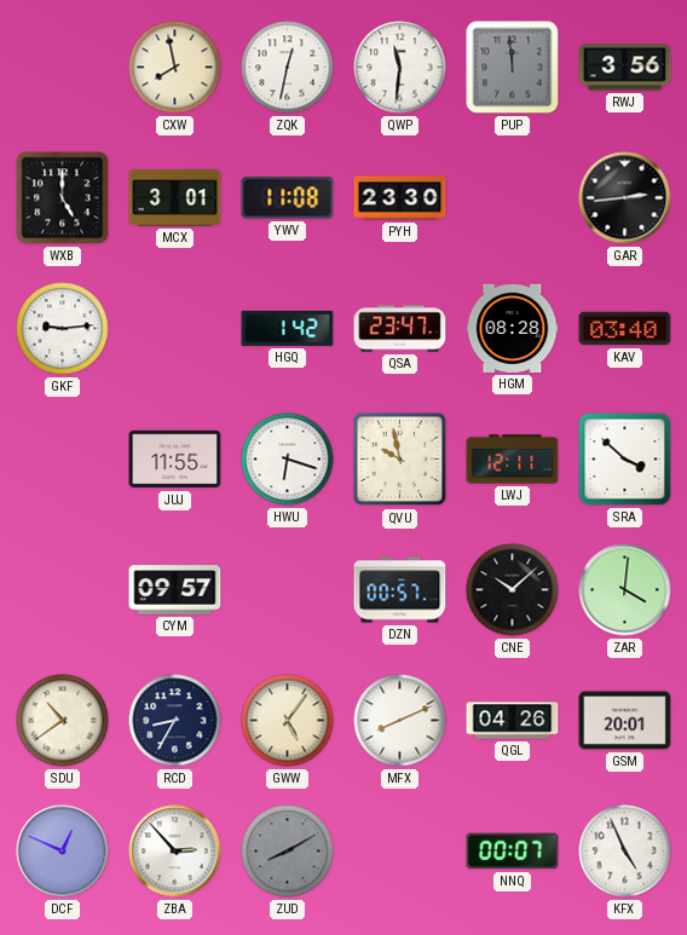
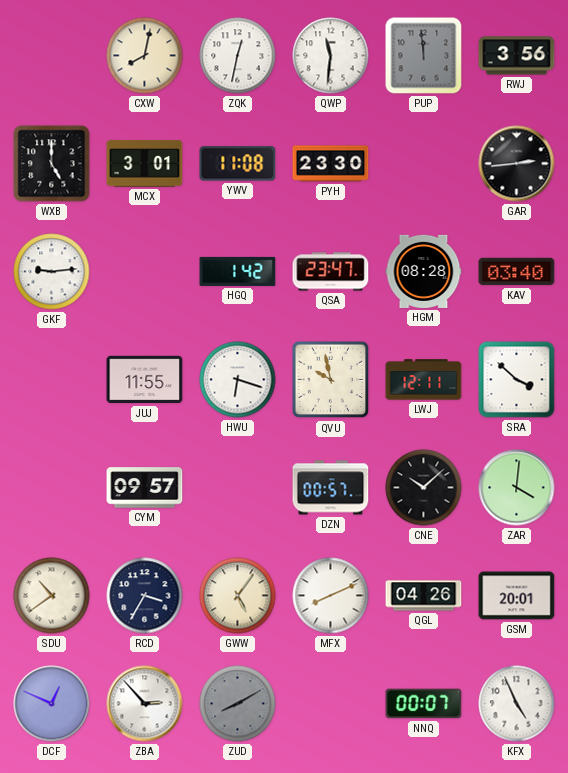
CXW: 7:58 -> 8:02 (145, 56)
RCD: 8:35 -> 3:35 (145, 596)
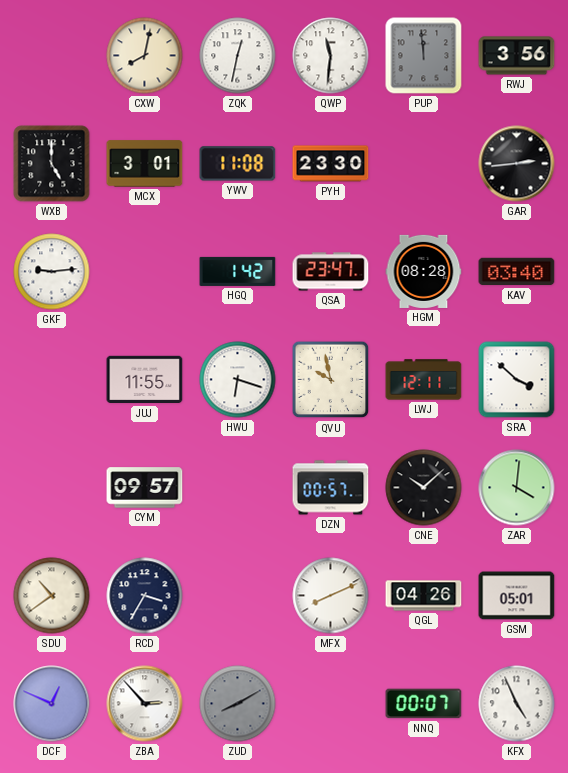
GWW: 5:06 -> none (238, 596)
GSM: 20:01 -> 05:01 (517, 596)
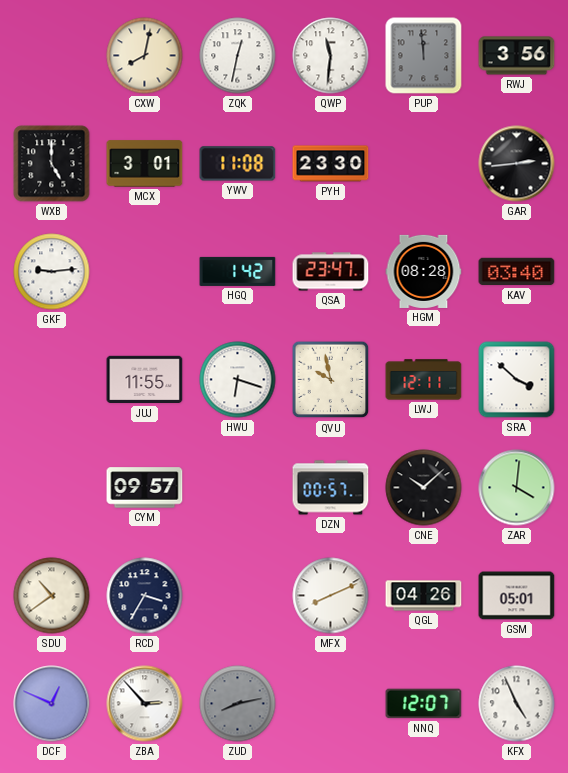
ZUD: 8:10 -> 8:13 (238, 704)
NNQ: 00:07 -> 12:07 (424, 704)
